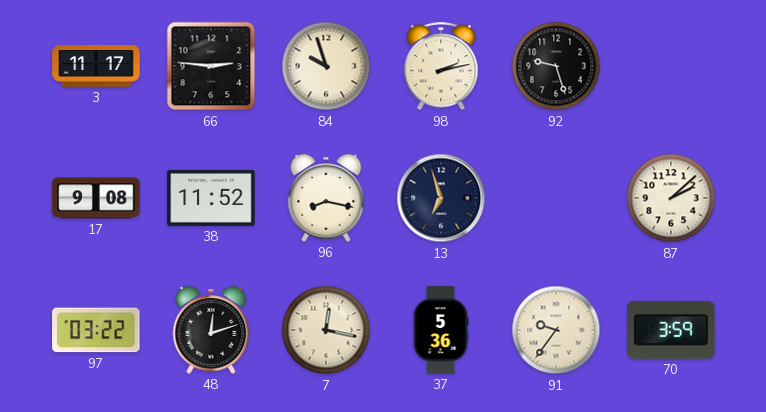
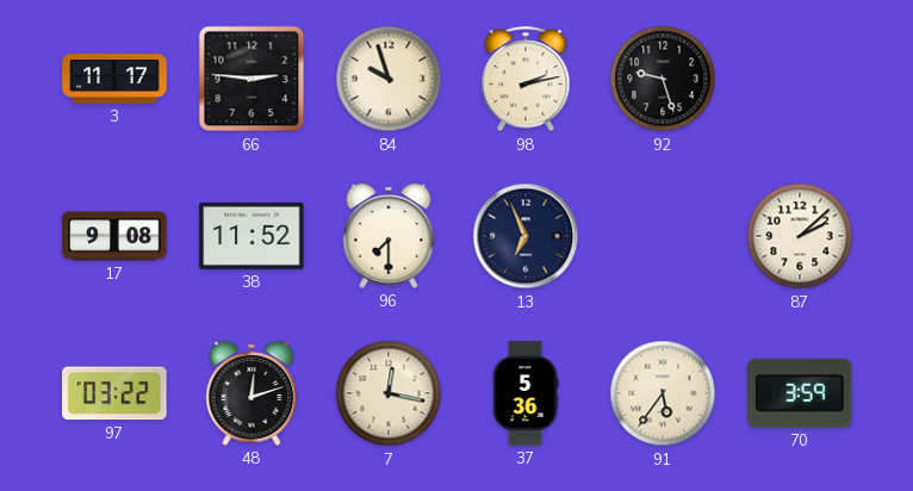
96: 8:17 -> 7:30 (389, 236)
13: 6:57 -> 6:56 (526, 236)
91: 9:36 -> 5:36 (663, 393)
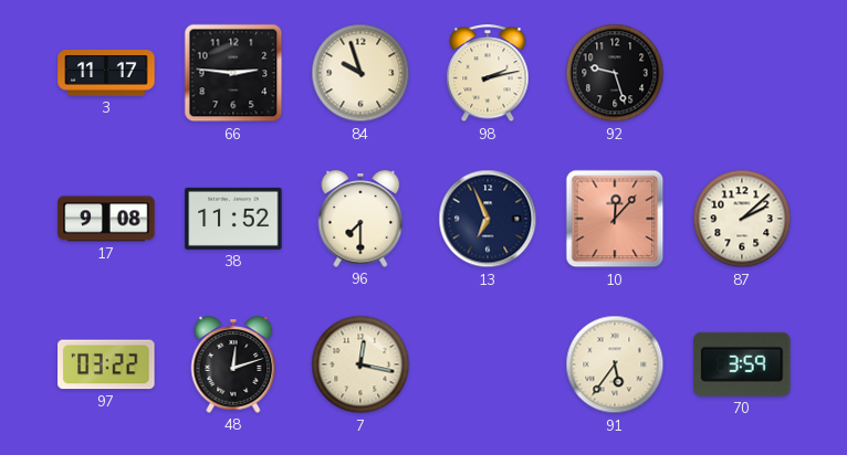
10: none -> 12:07 (615, 219)
37: 5:36 -> none (526, 393)
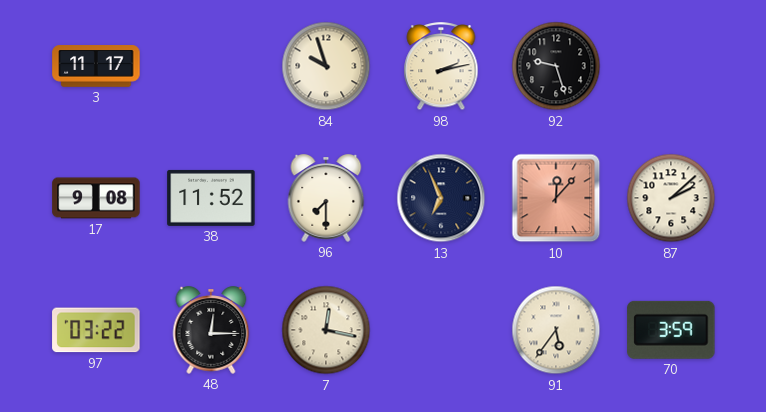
66: 2:46 -> none (233, 73)
48: 12:12 -> 12:15 (211, 330)
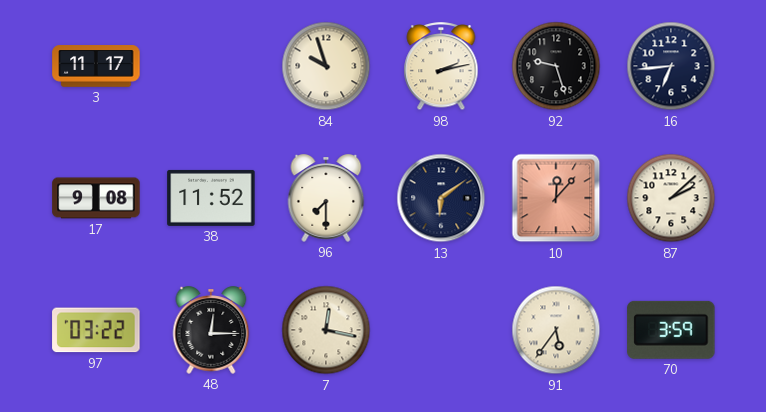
16: none -> 6:44 (671, 66)
13: 6:56 -> 6:09 (441, 198)
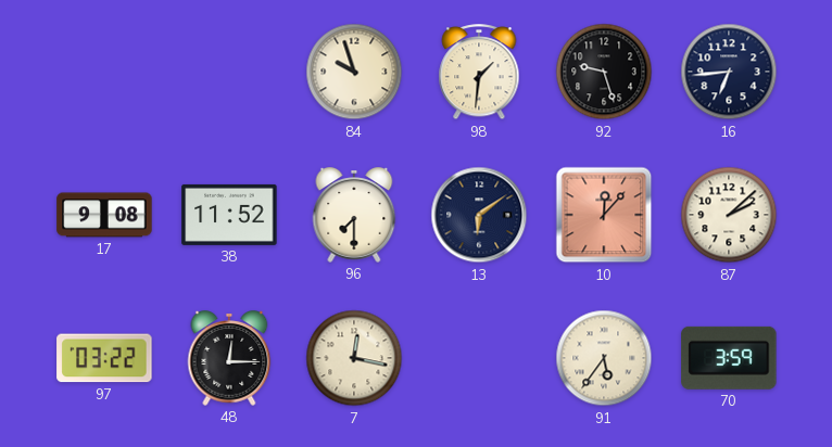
3: 11:17 -> none (96, 66)
98: 2:13 -> 1:31 (479, 73)
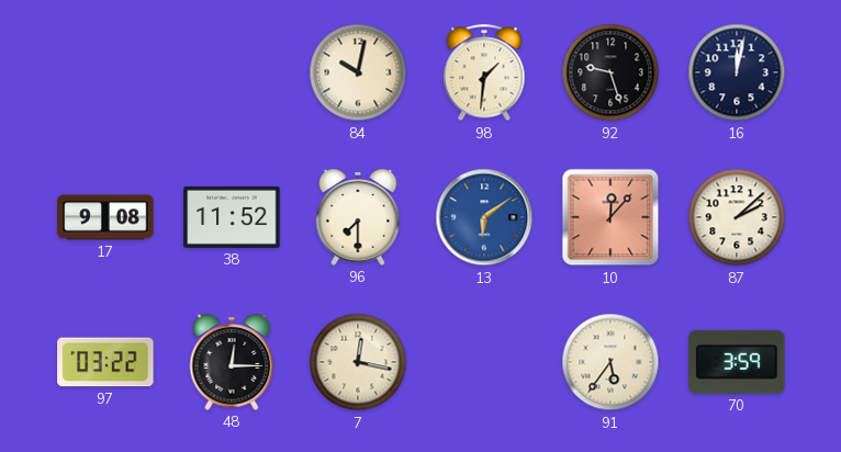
84: 9:57 -> 10:02 (358, 72)
16: 6:44 -> 12:02 (737, 72)
13 dial: navy -> blue (484, 217)
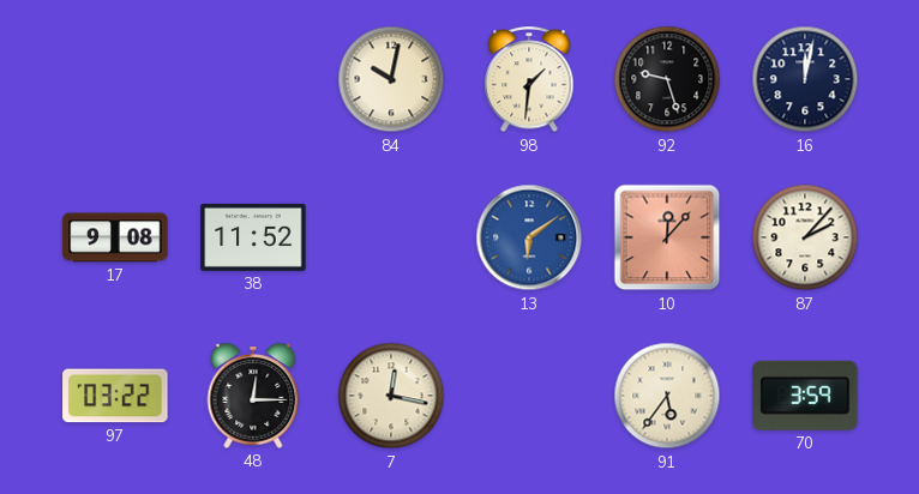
96: 7:30 -> none (358, 217)
87: 2:08 -> 2:07 (805, 237)
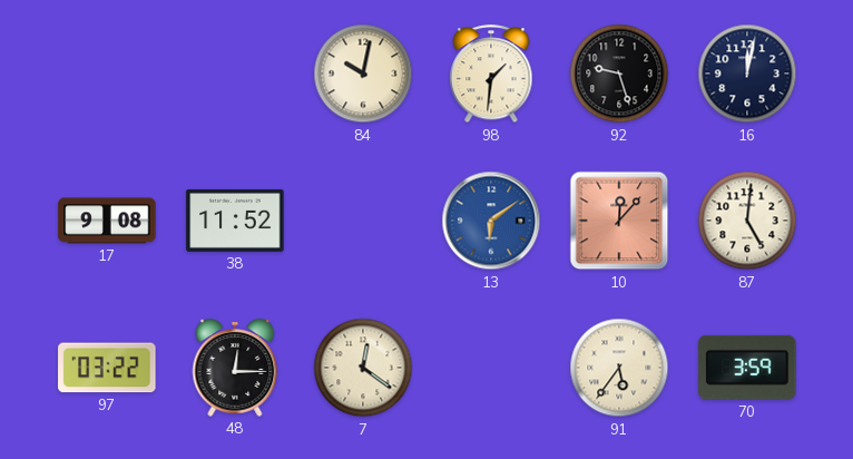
87: 2:07 -> 5:01 (747, 221)
7: 12:17 -> 12:21 (363, 368)
